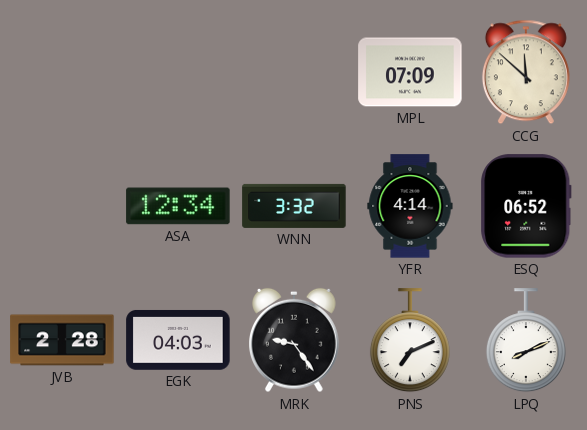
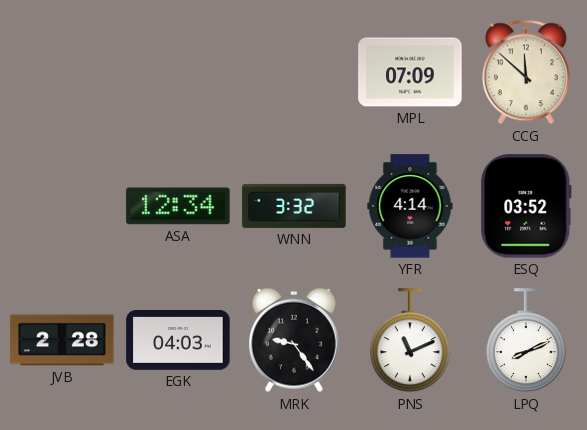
ESQ: 06:52 -> 03:52 (526, 206)
PNS: 7:11 -> 11:11 (410, 341)
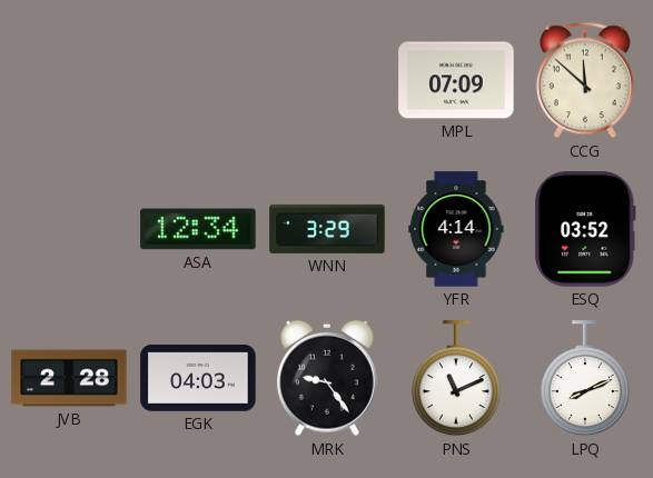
WNN: 3:32 -> 3:29 (327, 229)
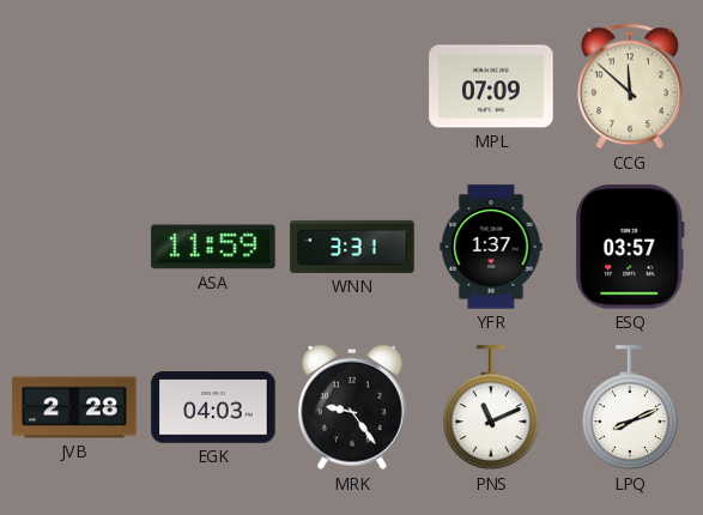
ASA: 12:34 -> 11:59 (213, 247)
WNN: 3:29 -> 3:31 (352, 247)
YFR: 4:14 -> 1:37 (491, 247)
ESQ: 03:52 -> 03:57 (630, 247)
